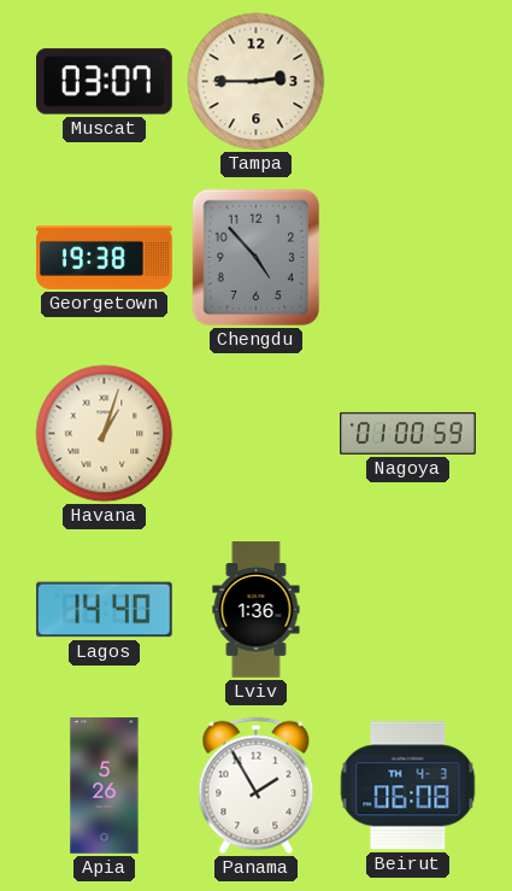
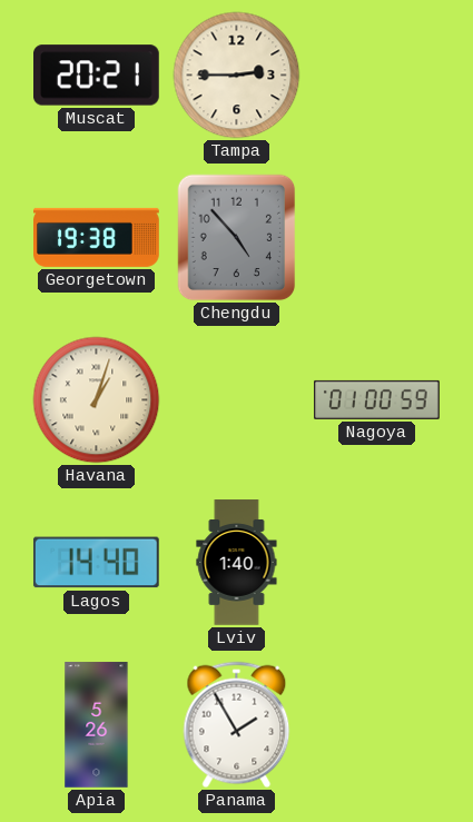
Muscat: 03:07 -> 20:21 (97, 76)
Lviv: 1:36 -> 1:40 (237, 563)
Beirut: 06:08 -> none (408, 786)
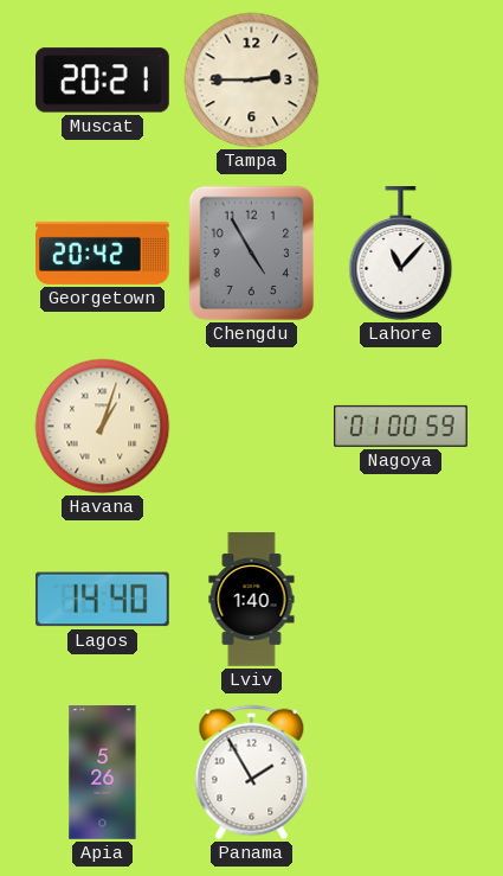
Georgetown: 19:38 -> 20:42 (103, 252)
Chengdu: 4:53 -> 4:55 (252, 254)
Lahore: none -> 11:07 (401, 254)
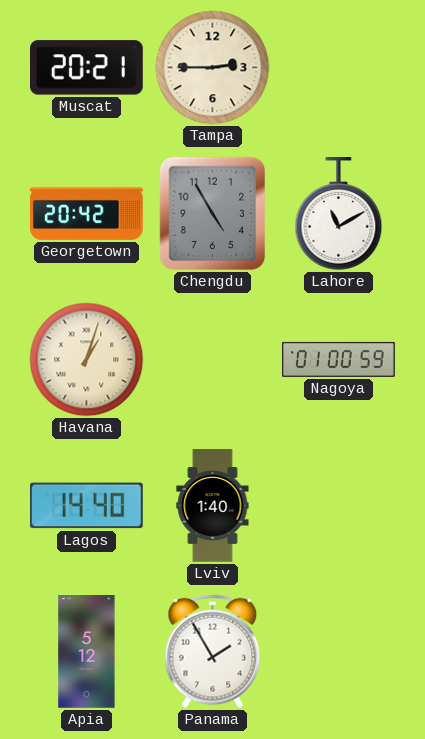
Lahore: 11:07 -> 11:10 (339, 214)
Apia: 5:26 -> 5:12 (87, 652)
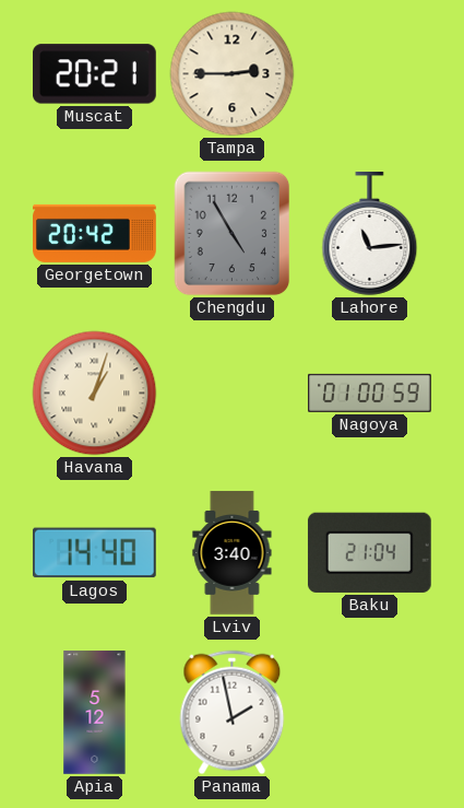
Lahore: 11:10 -> 11:14 (370, 234)
Lviv: 1:40 -> 3:40 (233, 553)
Baku: none -> 21:04 (369, 552)
Panama: 1:55 -> 1:58 (233, 713)
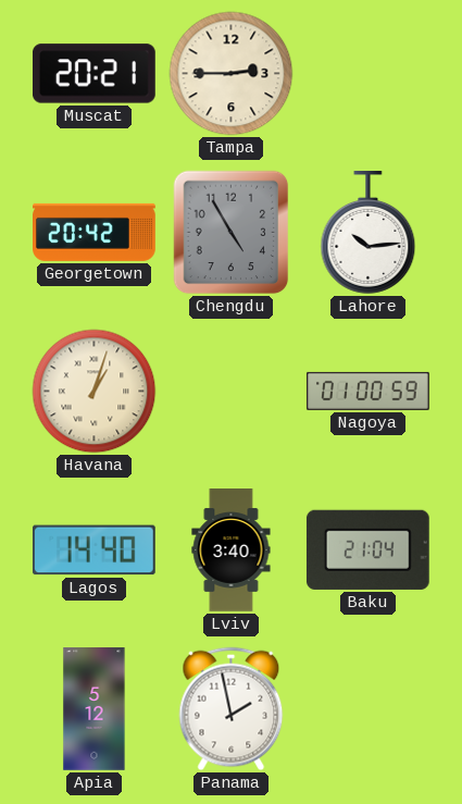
Lahore: 11:14 -> 10:14 (369, 233)
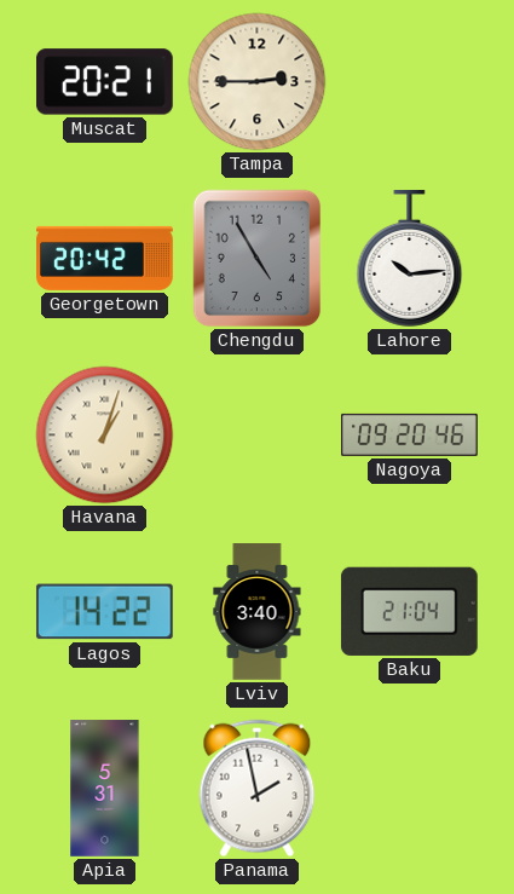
Nagoya: 01:00 -> 09:20 (410, 434)
Lagos: 14:40 -> 14:22 (104, 612)
Apia: 5:12 -> 5:31 (105, 789)
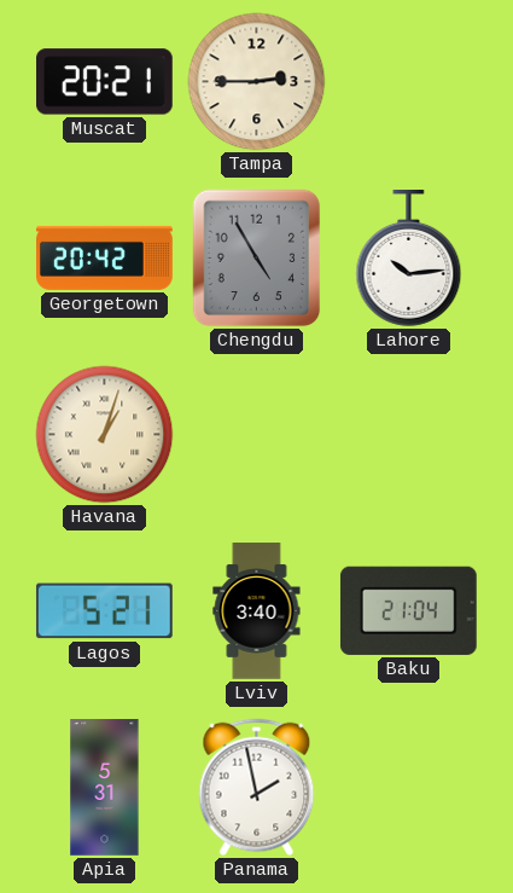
Nagoya: 09:20 -> none (410, 434)
Lagos: 14:22 -> 5:21 (104, 611)
